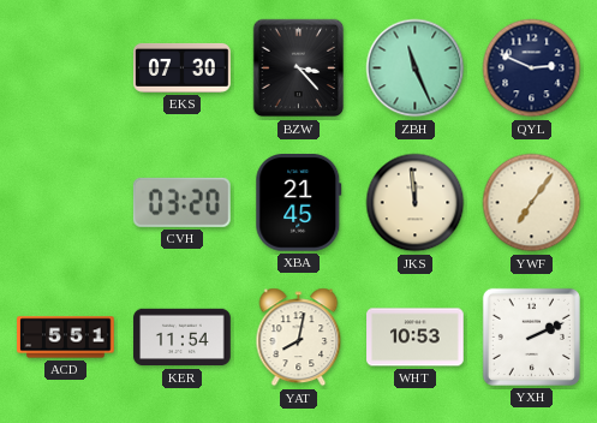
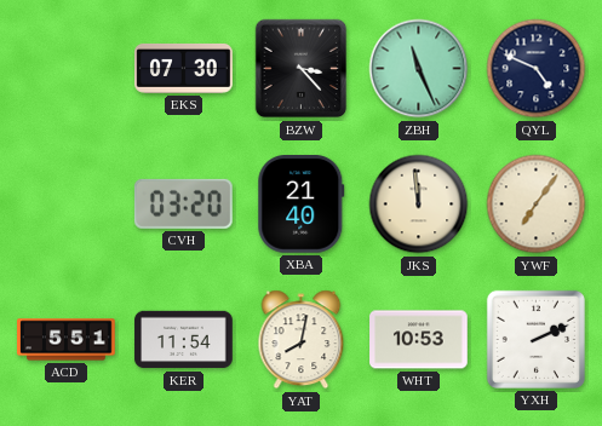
QYL: 2:49 -> 4:49 (537, 69)
XBA: 21:45 -> 21:40 (302, 205)
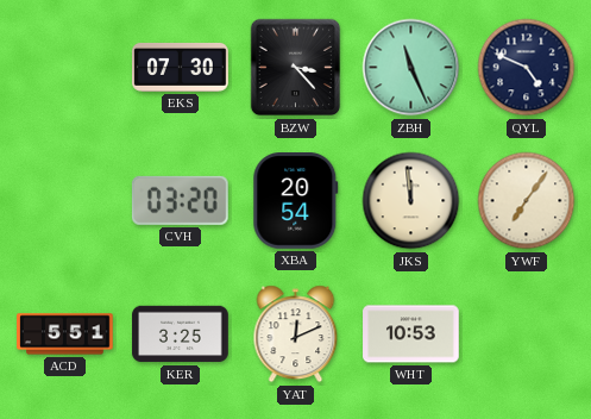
XBA: 21:40 -> 20:54 (296, 201)
KER: 11:54 -> 3:25 (181, 334)
YAT: 8:02 -> 12:11 (296, 334)
YXH: 2:11 -> none (535, 339)
